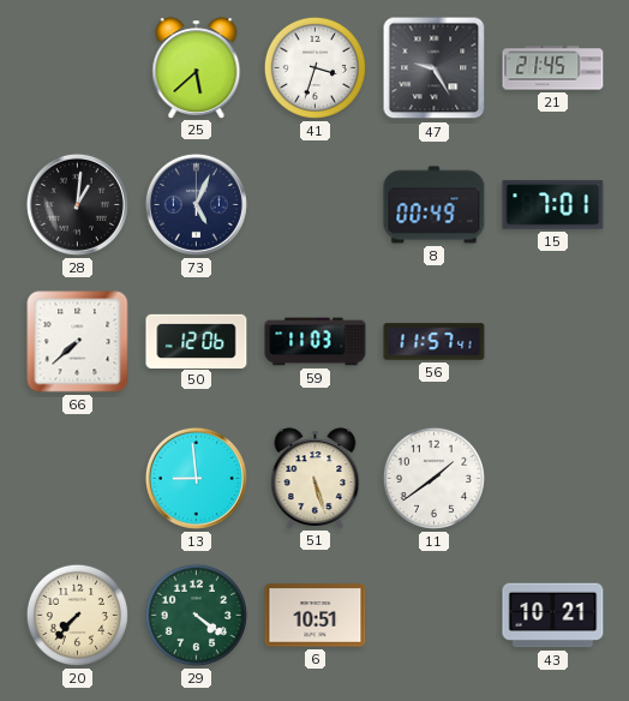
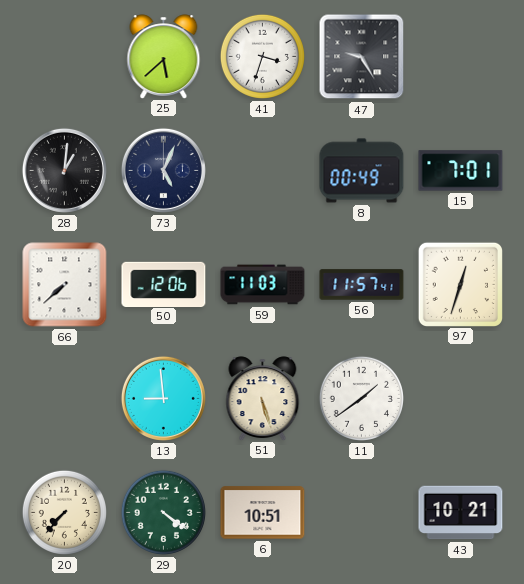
21: 21:45 -> none (553, 68)
97: none -> 12:33 (460, 284)
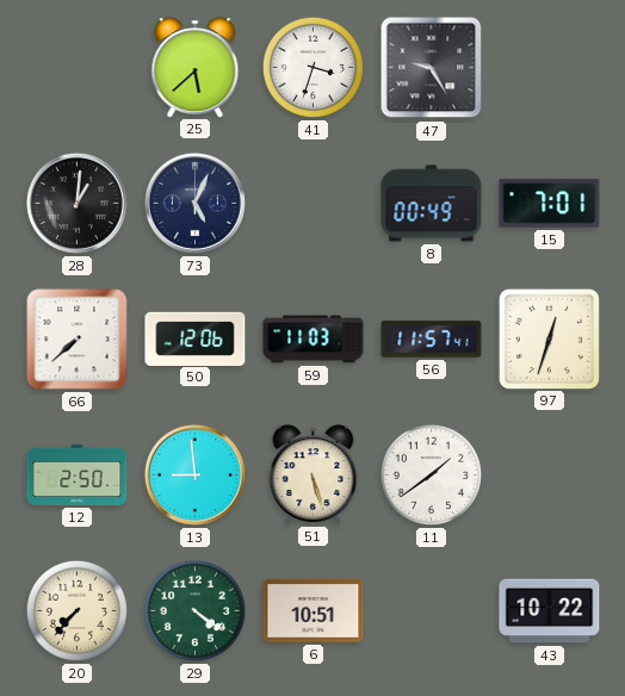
12: none -> 2:50 (78, 474)
43: 10:21 -> 10:22 (550, 611)
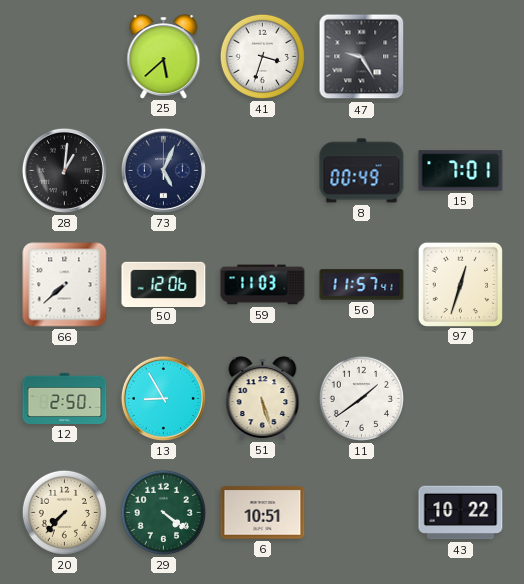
13: 8:59 -> 8:55 (163, 398)
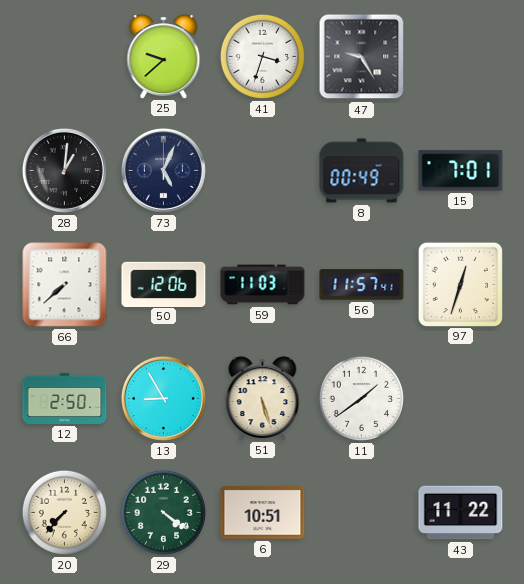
25: 5:38 -> 9:38 (164, 56)
43: 10:22 -> 11:22 (461, 513)
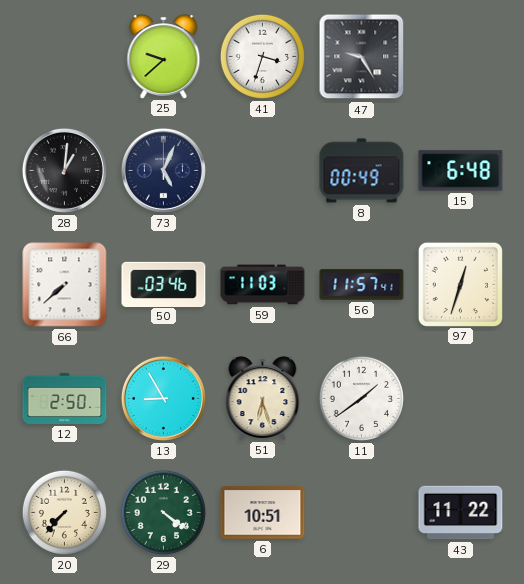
15: 7:01 -> 6:48 (461, 171)
50: 12:06 -> 03:46 (164, 284)
51: 5:27 -> 6:27 (263, 398)
